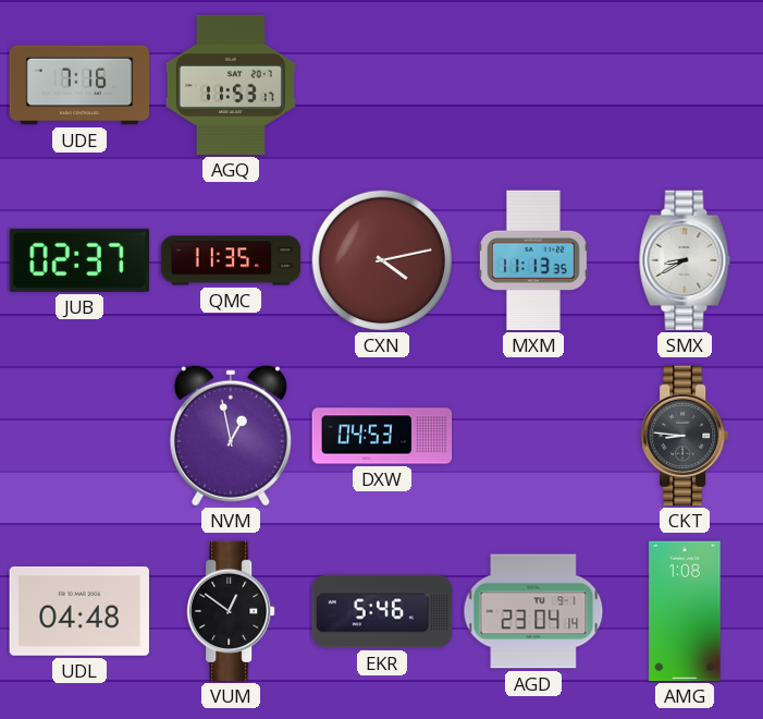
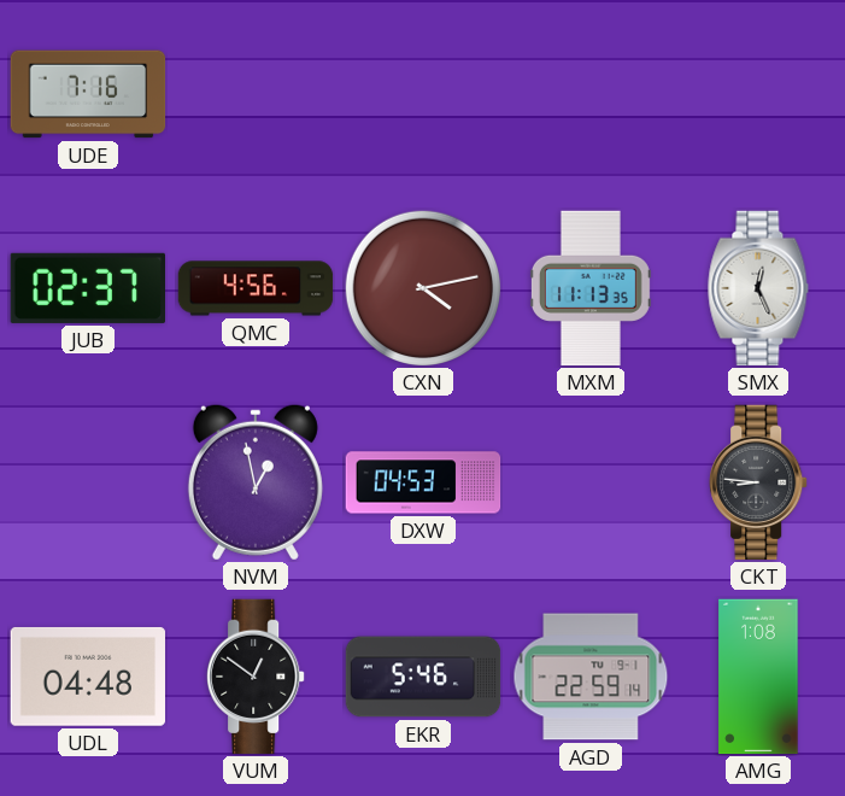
AGQ: 11:53 -> none (231, 85)
QMC: 11:35 -> 4:56 (256, 288)
SMX: 8:40 -> 12:26 (758, 288)
AGD: 23:04 -> 22:59 (591, 677)
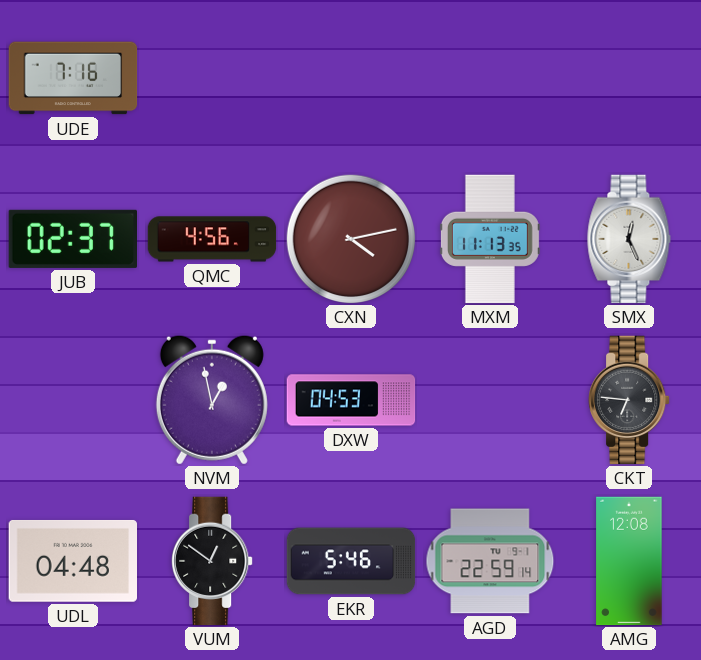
CKT: 8:46 -> 6:46 (629, 400)
AMG: 1:08 -> 12:08 (629, 561)
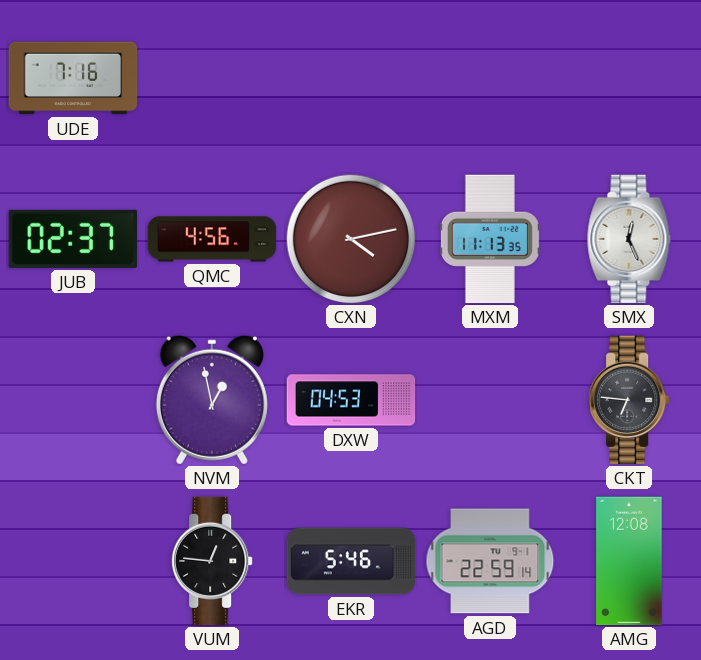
UDL: 04:48 -> none (72, 561)
VUM: 12:51 -> 12:46 (212, 561)
